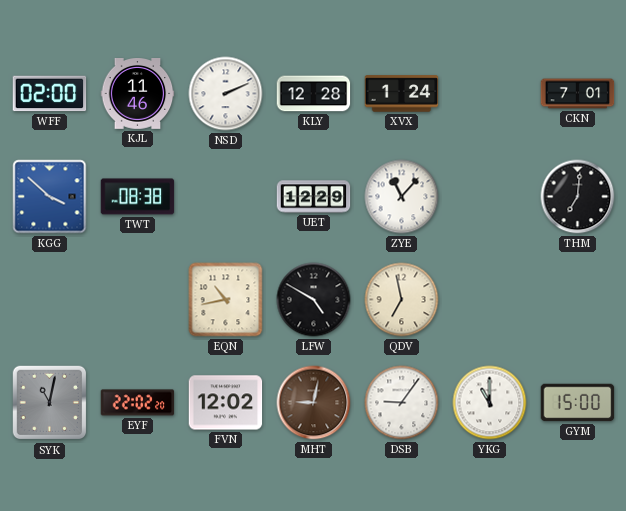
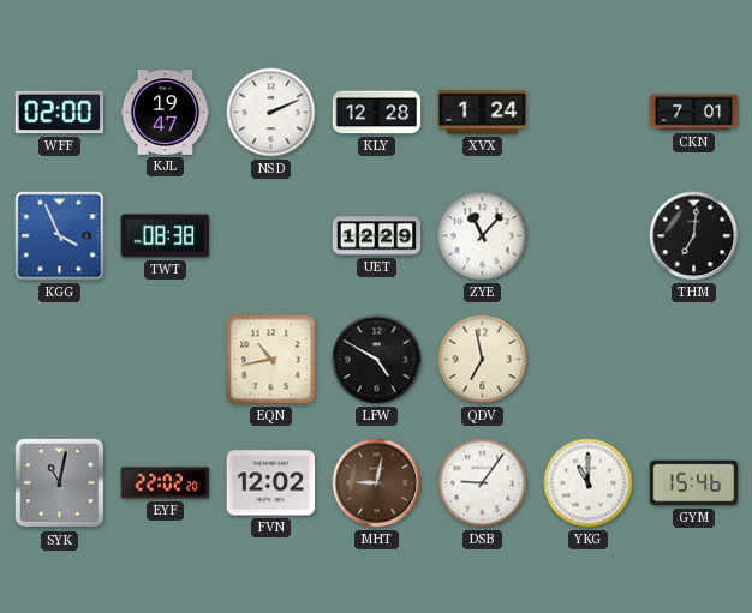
KJL: 11:46 -> 19:47 (166, 113)
KGG: 3:52 -> 3:56 (60, 236)
GYM: 15:00 -> 15:46 (694, 483)
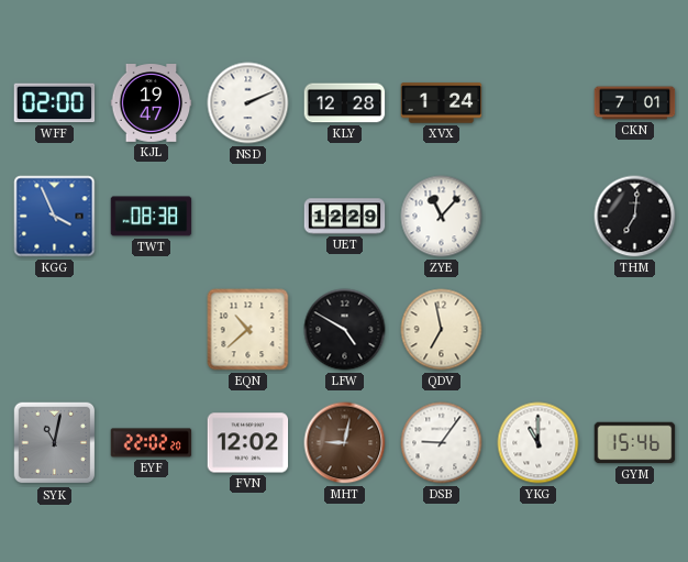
EQN: 10:43 -> 10:38 (248, 330)
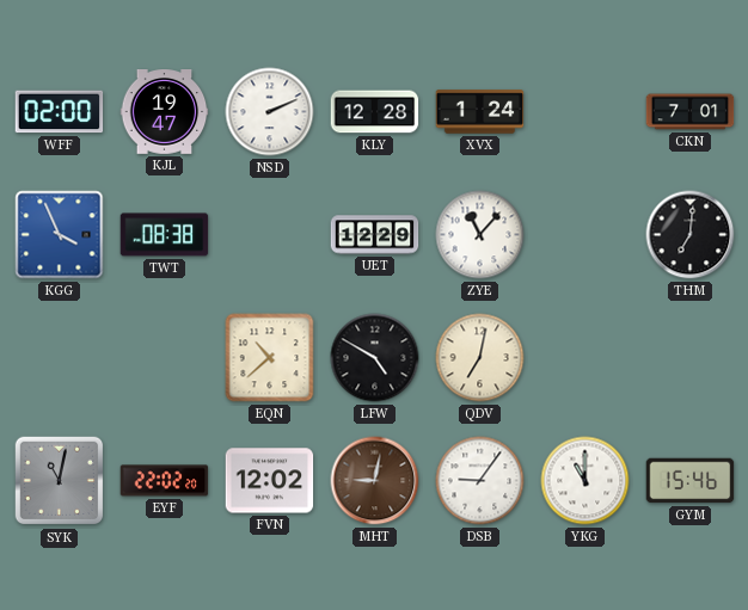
QDV: 6:58 -> 7:02 (480, 358)
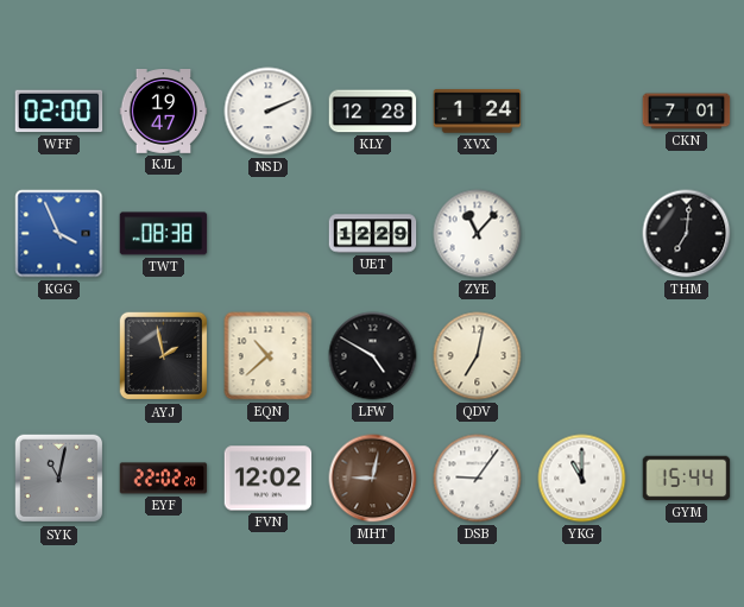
AYJ: none -> 1:58 (164, 356)
GYM: 15:46 -> 15:44 (687, 479)
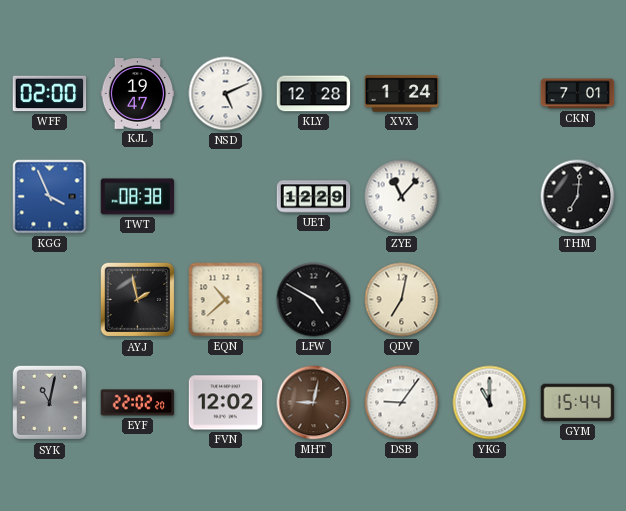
NSD: 2:11 -> 5:11 (226, 94)
